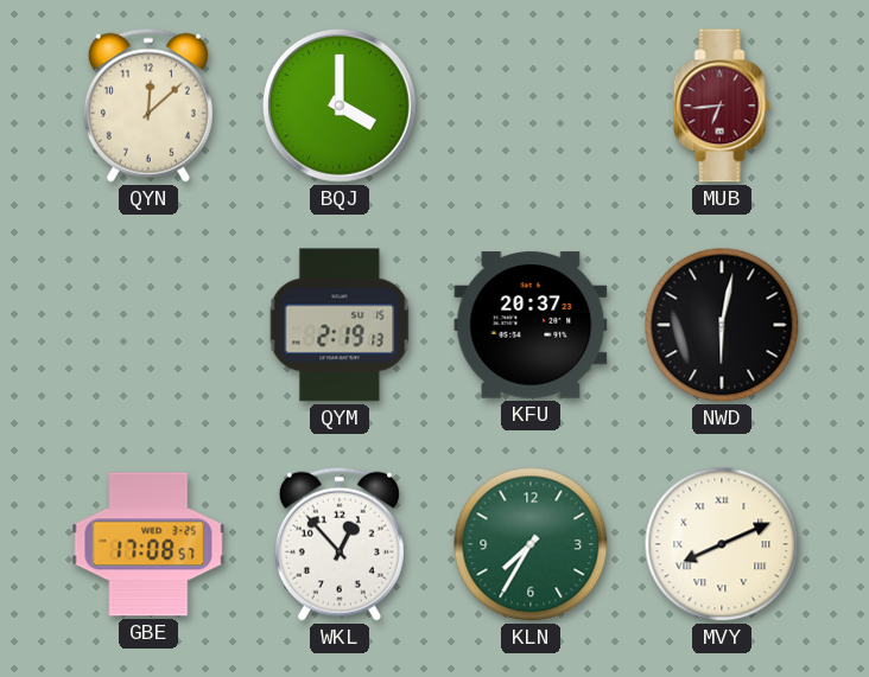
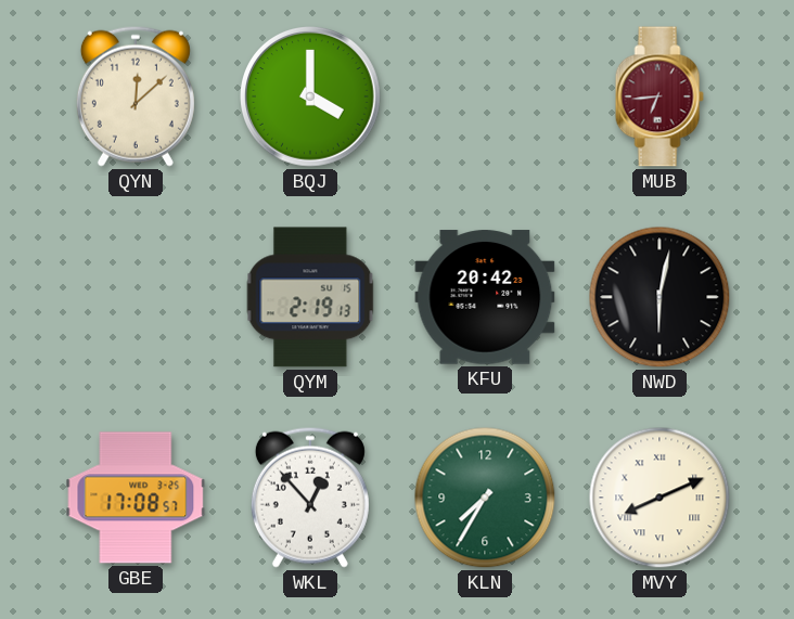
KFU: 20:37 -> 20:42 (485, 297)
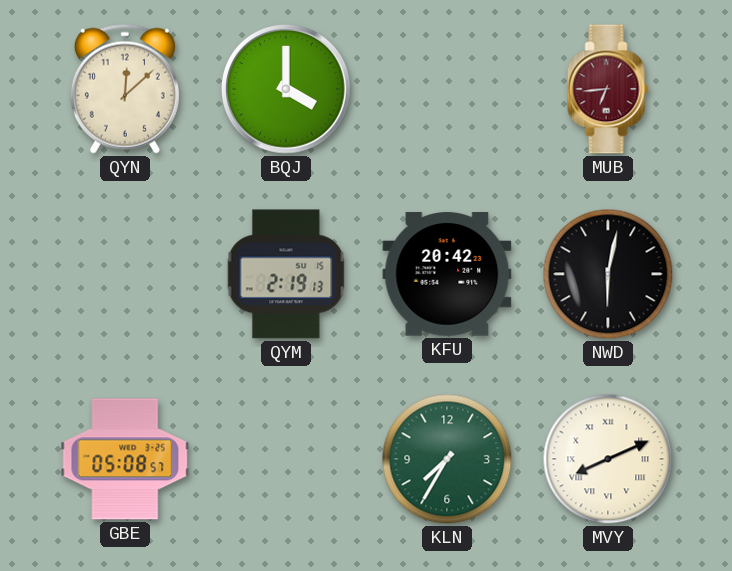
GBE: 17:08 -> 05:08 (125, 459)
WKL: 12:53 -> none (310, 498)
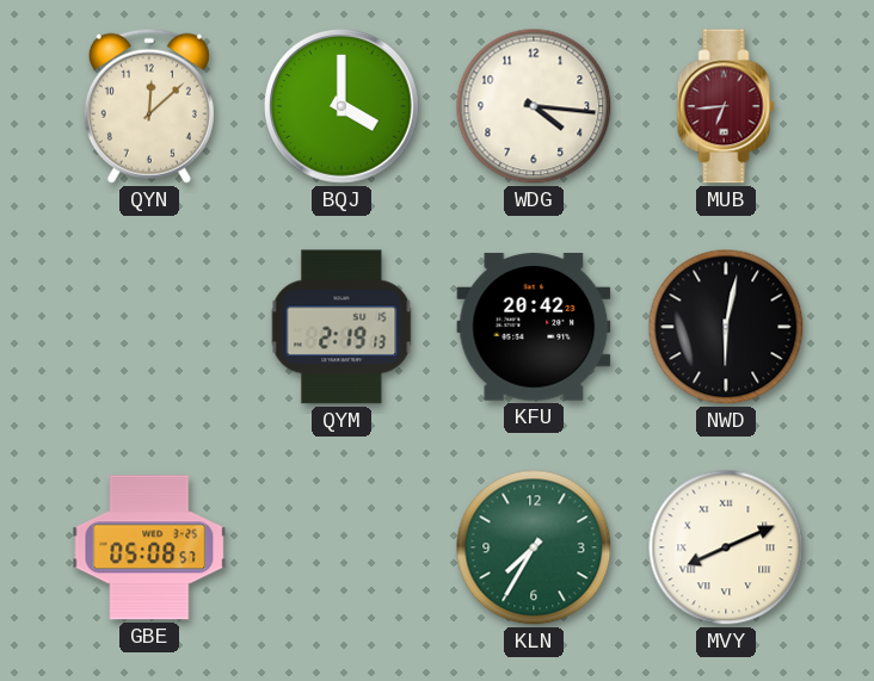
WDG: none -> 4:16 (534, 106)
